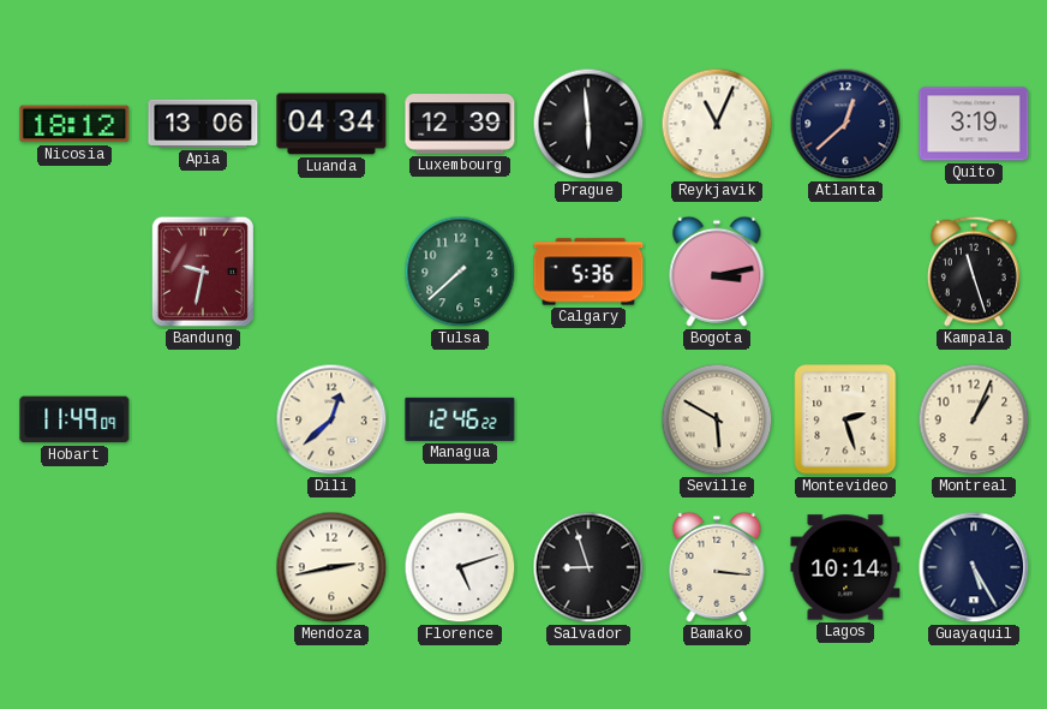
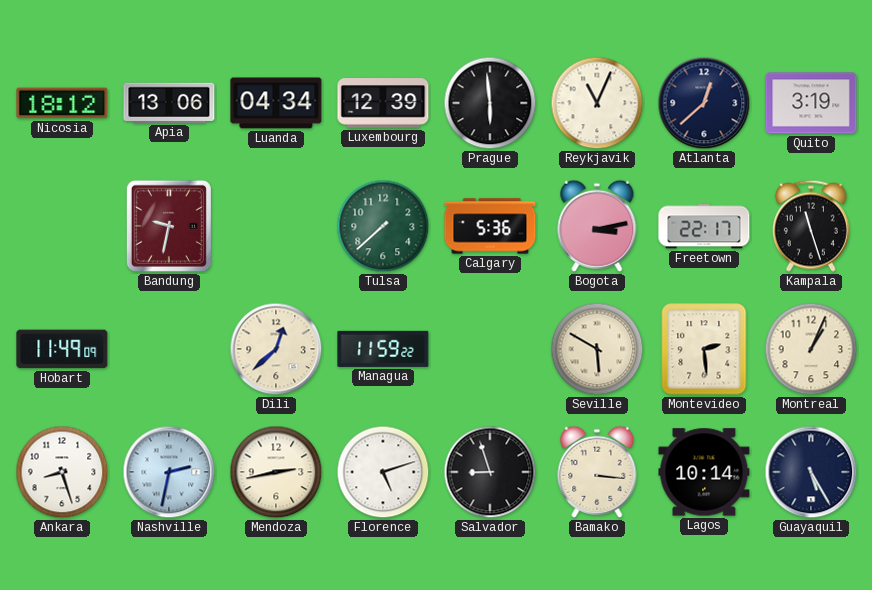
Freetown: none -> 22:17 (704, 226)
Managua: 12:46 -> 11:59 (383, 349)
Montevideo: 2:27 -> 2:29 (704, 349)
Ankara: none -> 8:27 (62, 472)
Nashville: none -> 2:32 (169, 472)
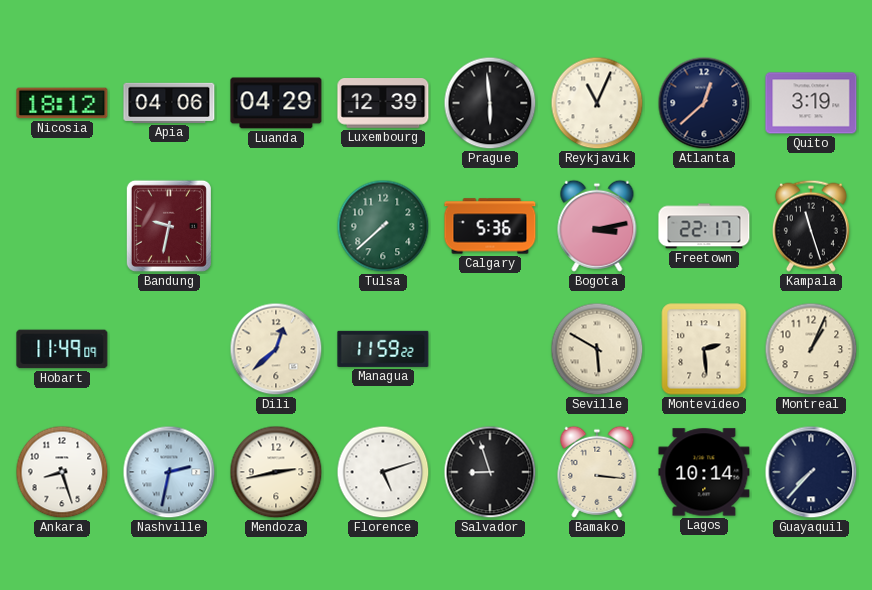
Apia: 13:06 -> 04:06 (169, 103)
Luanda: 04:34 -> 04:29 (276, 103)
Guayaquil: 5:25 -> 7:37 (811, 472)
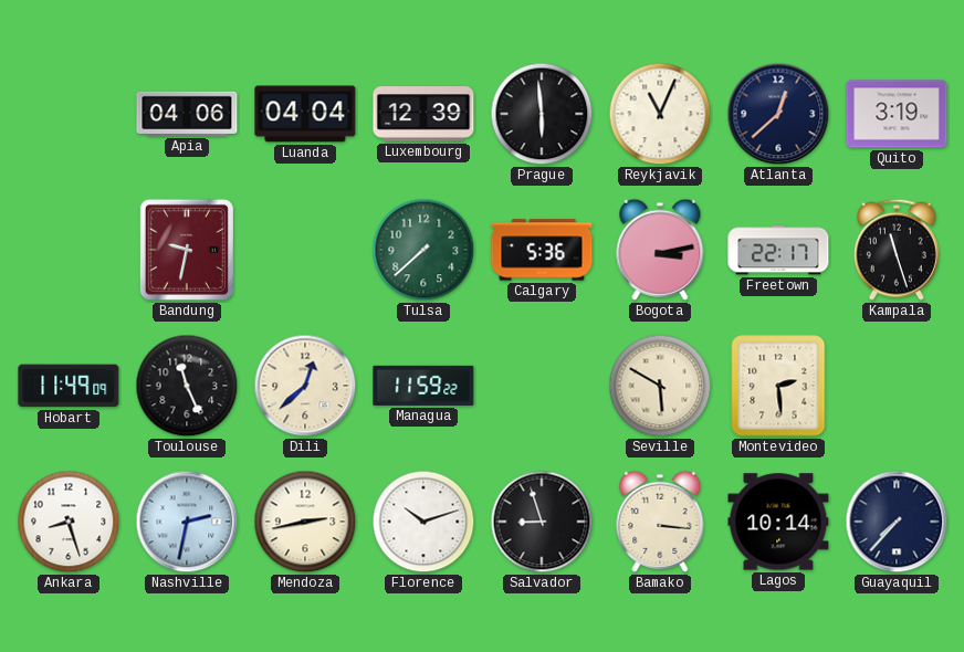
Nicosia: 18:12 -> none (62, 103)
Luanda: 04:29 -> 04:04 (305, 114)
Toulouse: none -> 11:26 (187, 386)
Montreal: 1:04 -> none (811, 349)
Florence: 5:12 -> 10:12 (423, 522)
